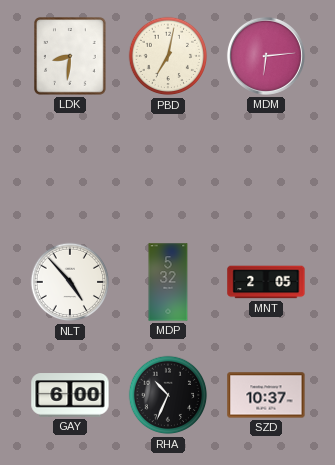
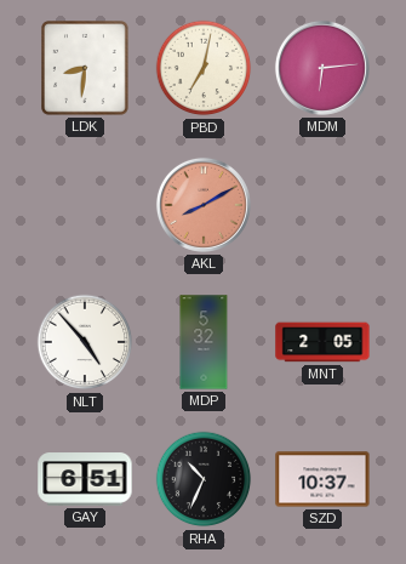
AKL: none -> 8:10 (204, 205)
GAY: 6:00 -> 6:51 (85, 479)
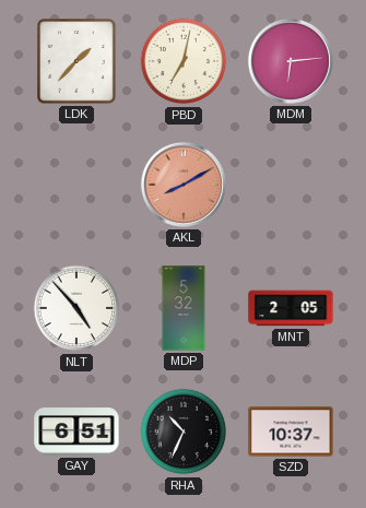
LDK: 8:31 -> 1:37 (78, 61)
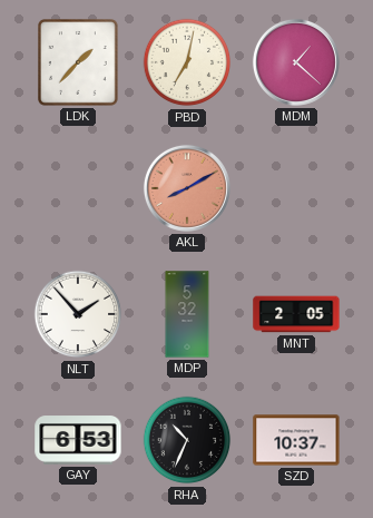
MDM: 6:14 -> 1:22 (296, 62)
NLT: 4:53 -> 1:53 (78, 314)
GAY: 6:51 -> 6:53 (78, 440)
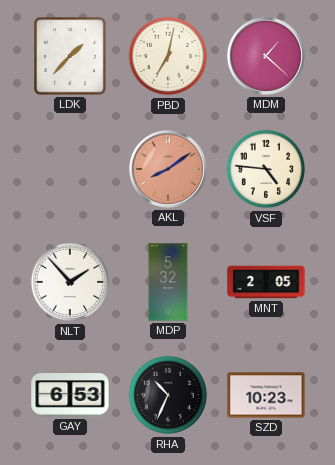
AKL: 8:10 -> 8:09 (168, 169)
VSF: none -> 4:46 (266, 169)
SZD: 10:37 -> 10:23 (266, 395)
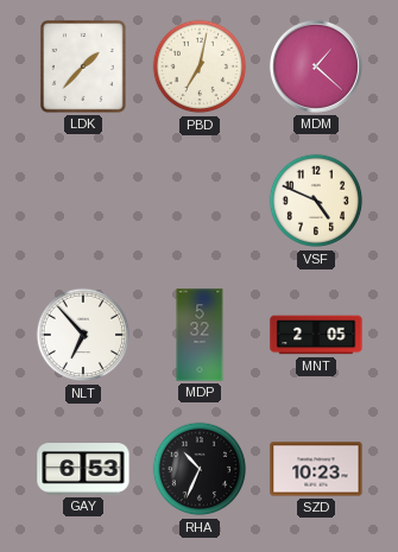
AKL: 8:09 -> none (168, 169)
VSF: 4:46 -> 4:49 (316, 201)
NLT: 1:53 -> 6:53 (83, 335)
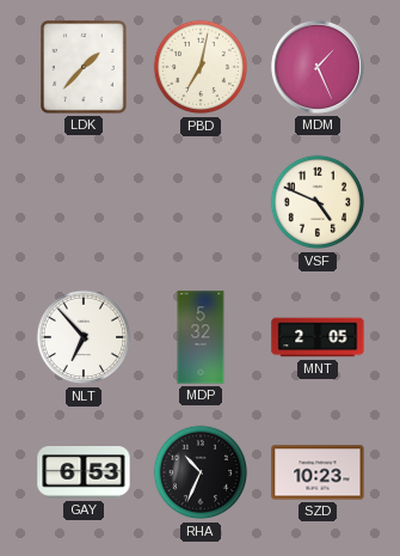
MDM: 1:22 -> 1:26 (318, 67)
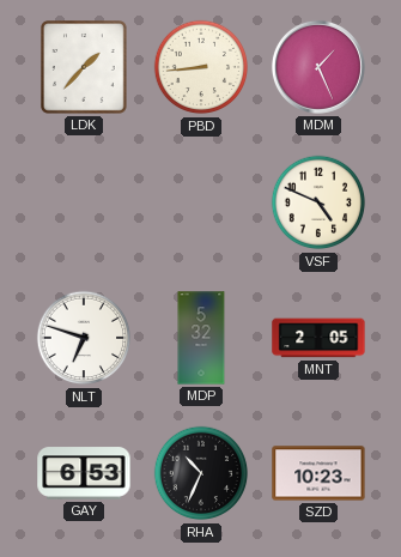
PBD: 7:02 -> 8:44 (201, 67)
NLT: 6:53 -> 6:48 (84, 338)
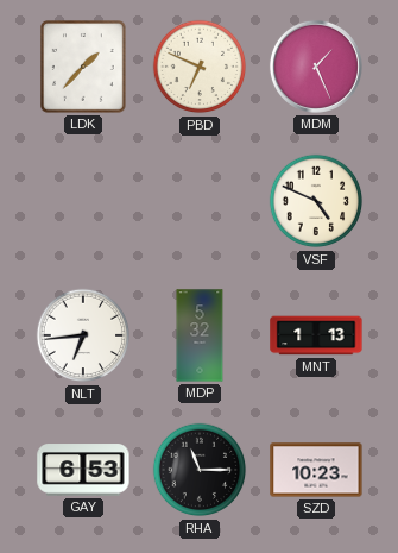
PBD: 8:44 -> 6:49 (200, 67)
NLT: 6:48 -> 6:44 (83, 335)
MNT: 2:05 -> 1:13 (316, 335)
RHA: 10:34 -> 11:15 (200, 470)
